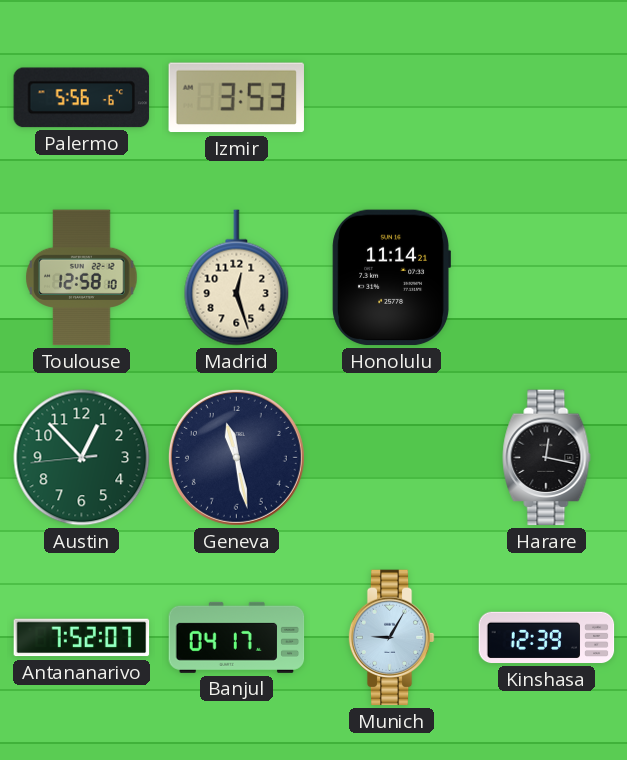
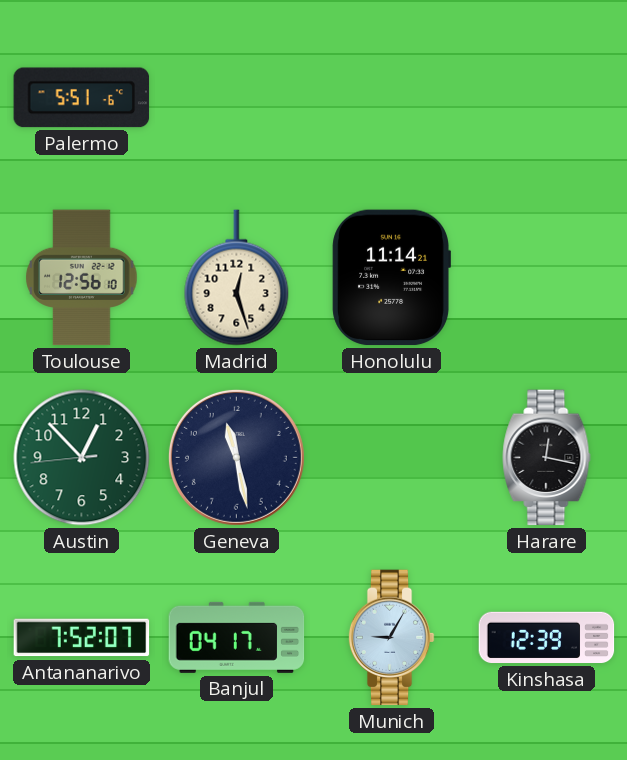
Palermo: 5:56 -> 5:51 (82, 98)
Izmir: 3:53 -> none (236, 98)
Toulouse: 12:58 -> 12:56 (82, 278)
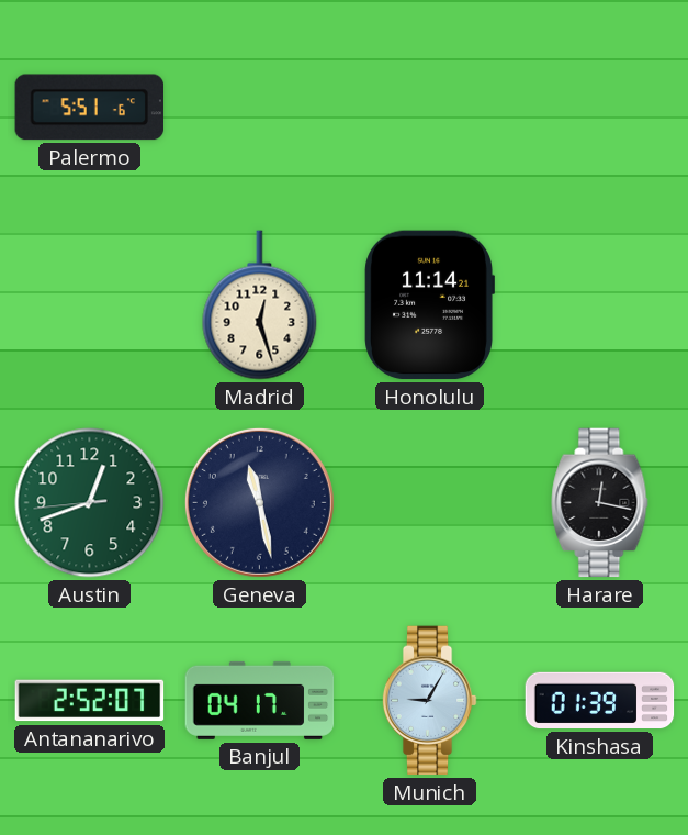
Toulouse: 12:56 -> none (82, 278)
Austin: 12:52 -> 12:41 (90, 503)
Antananarivo: 7:52 -> 2:52 (90, 701)
Kinshasa: 12:39 -> 01:39 (600, 701)
